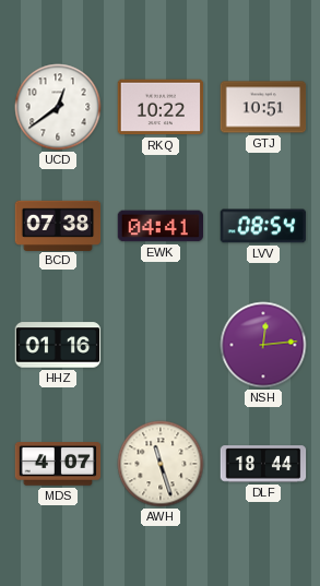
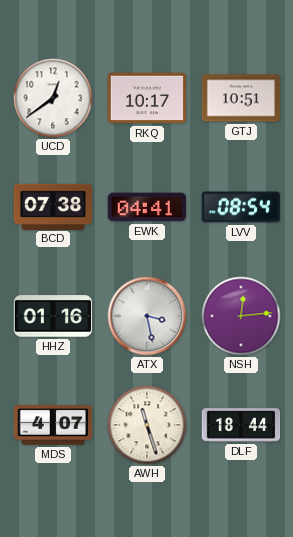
RKQ: 10:22 -> 10:17 (147, 98)
ATX: none -> 3:28 (147, 316)
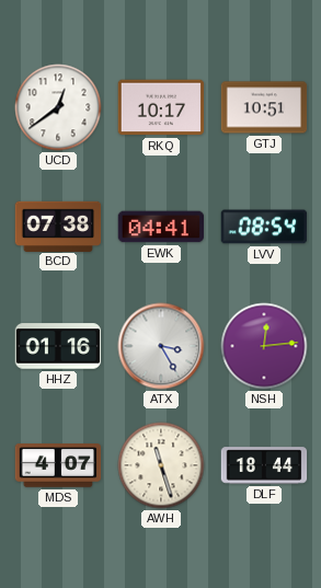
ATX: 3:28 -> 3:25 (161, 346)
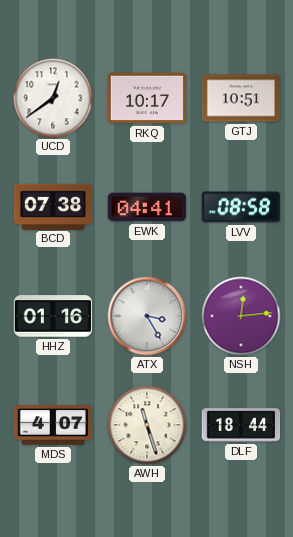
LVV: 08:54 -> 08:58 (241, 207)
